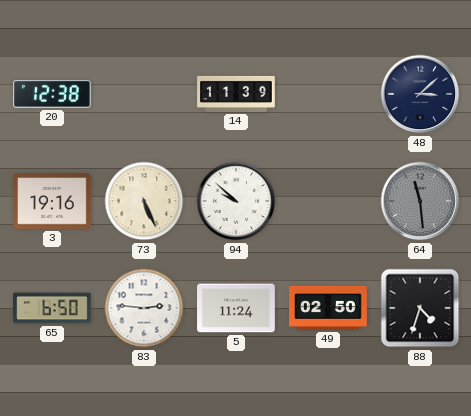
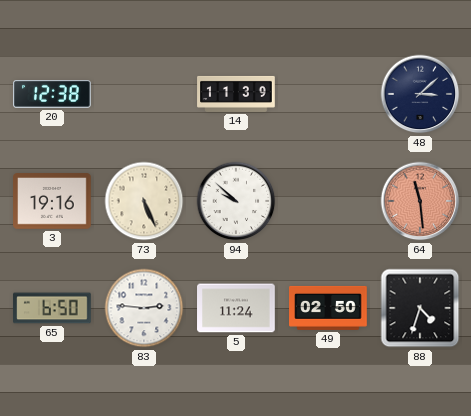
64 dial: grey -> salmon (420, 201)
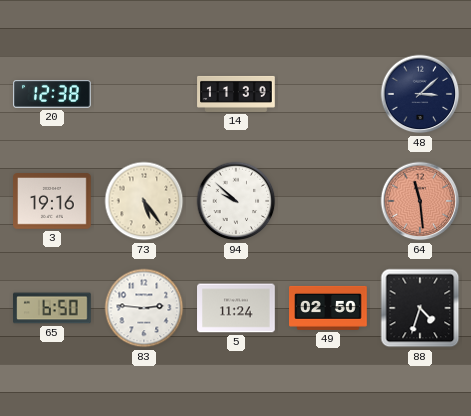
73: 5:26 -> 5:24 (144, 201)
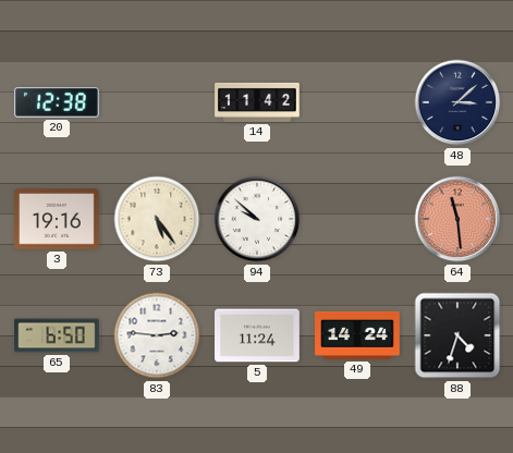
14: 11:39 -> 11:42 (257, 102)
49: 02:50 -> 14:24 (357, 335)
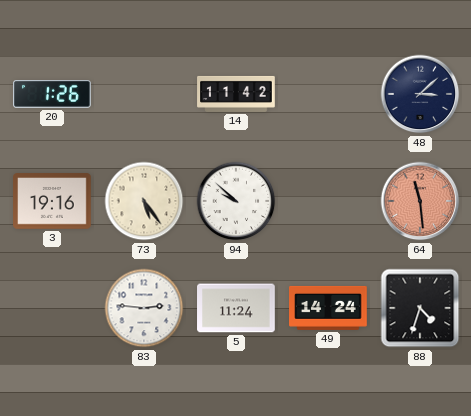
20: 12:38 -> 1:26 (53, 95)
65: 6:50 -> none (57, 335)
